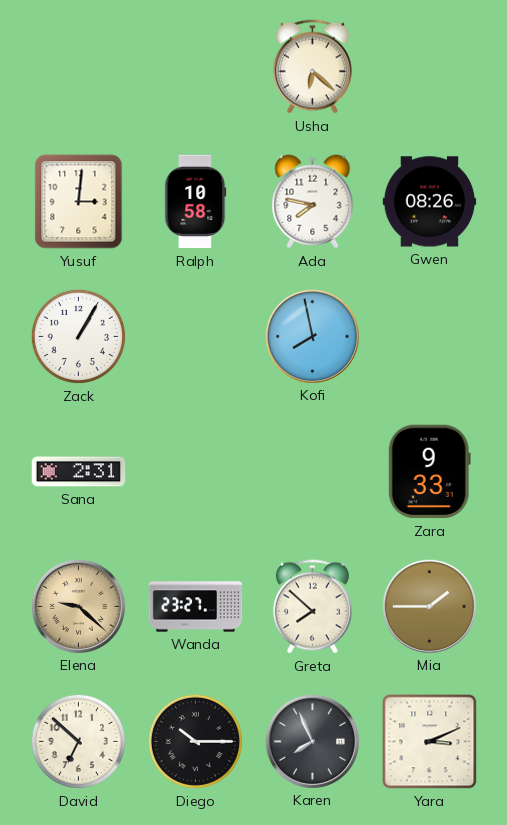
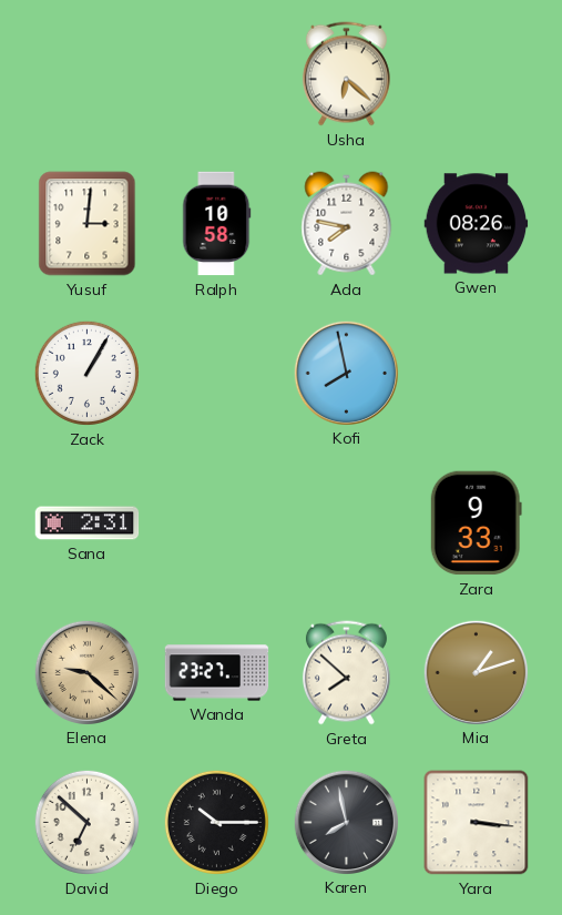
Mia: 1:45 -> 1:12 (476, 672)
Karen: 7:56 -> 7:58 (346, 822)
Yara: 3:11 -> 3:16 (477, 823)
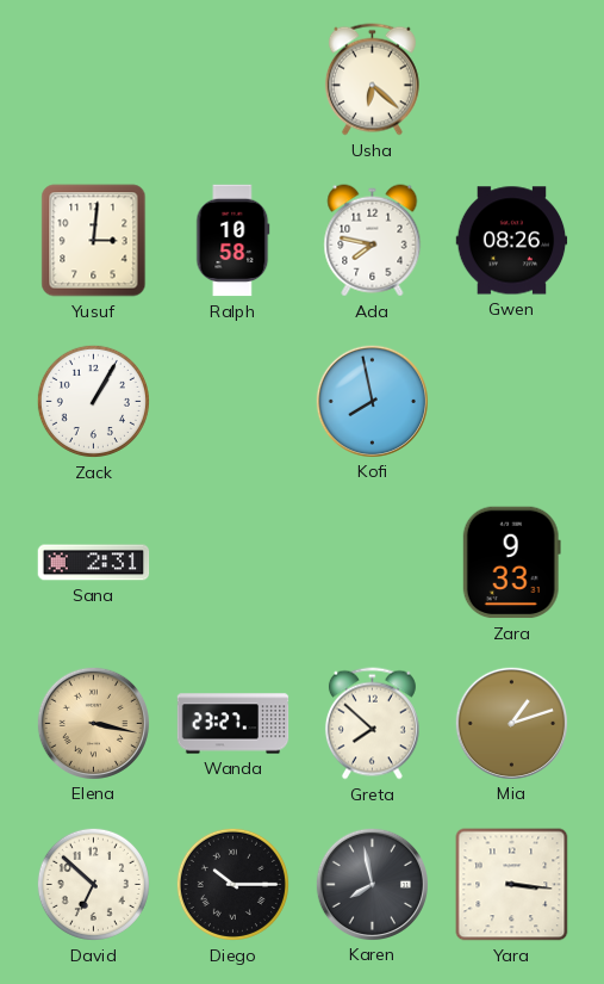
Elena: 9:22 -> 3:17 (93, 723)
